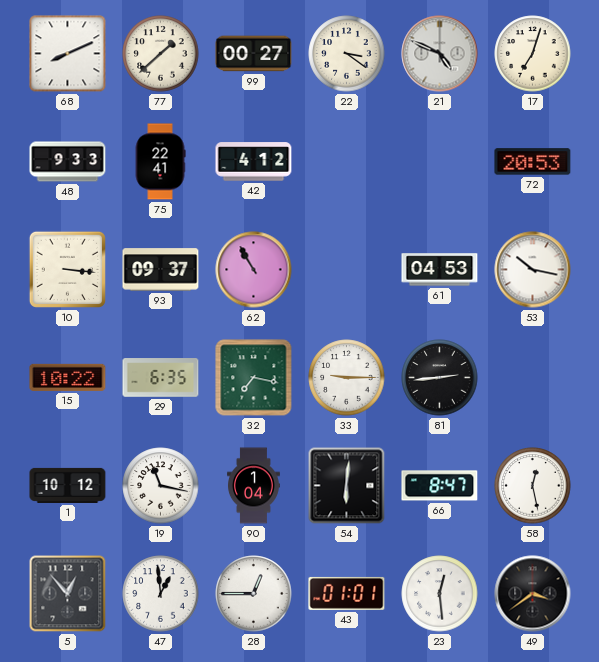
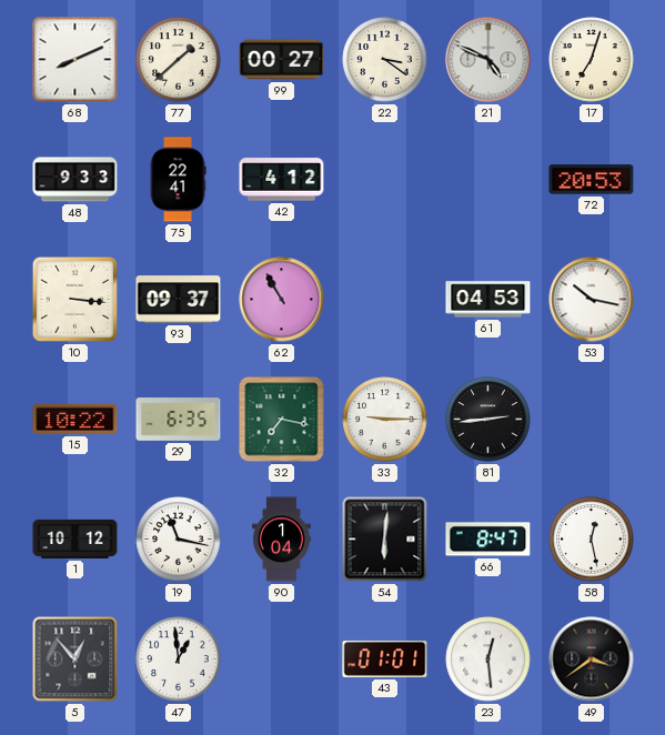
28: 12:45 -> none (254, 594)
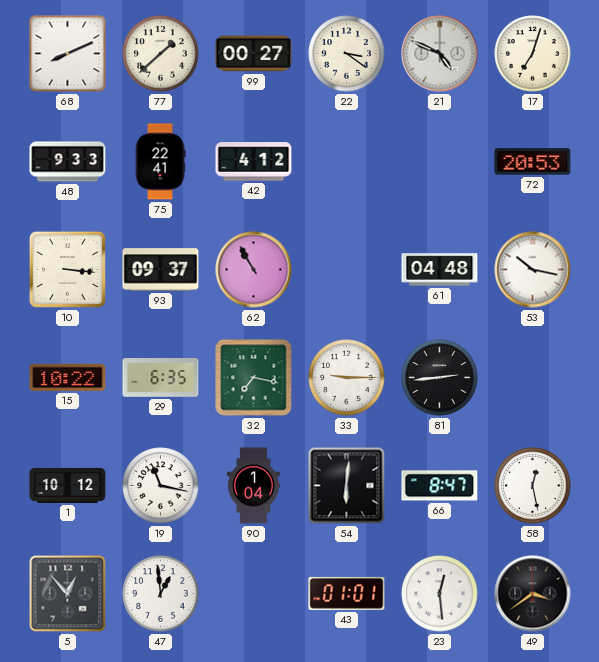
61: 04:53 -> 04:48 (440, 270)
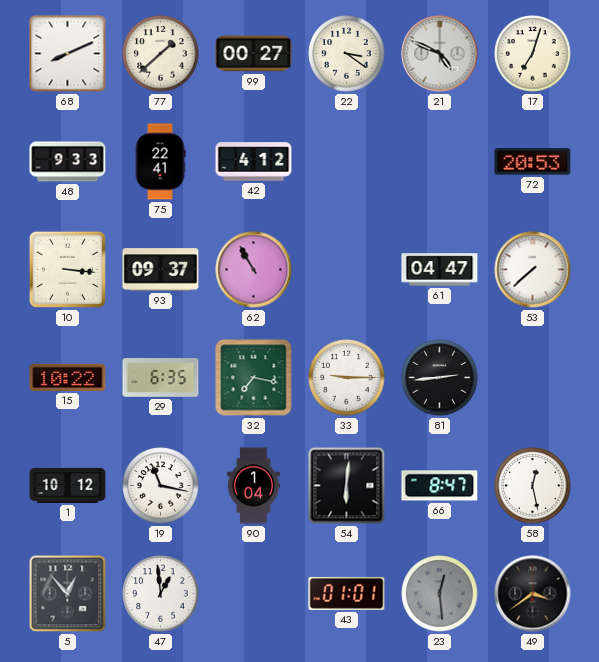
61: 04:48 -> 04:47 (440, 270)
53: 10:17 -> 7:38 (533, 270)
23 dial: white -> grey (440, 594)
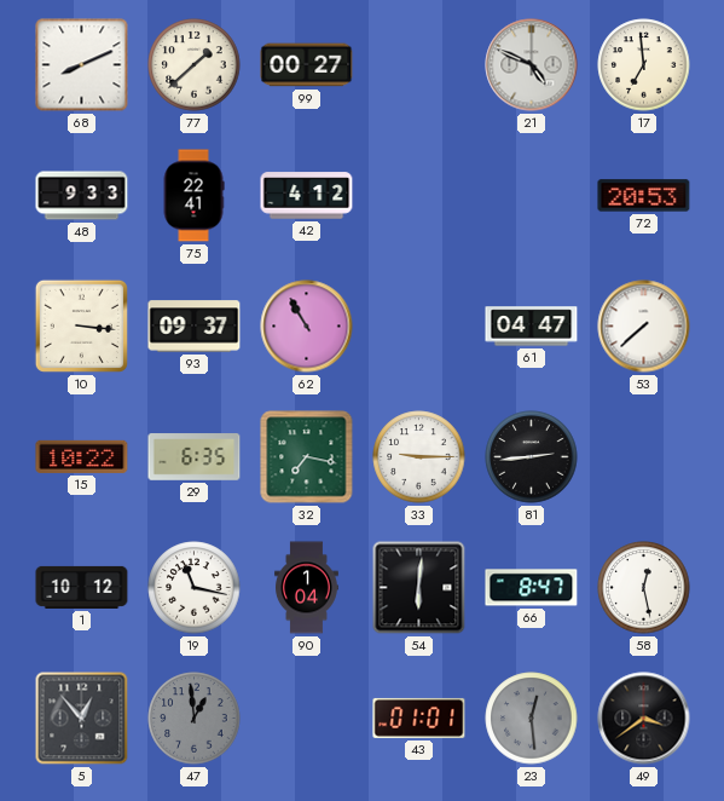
22: 3:21 -> none (347, 54)
17: 7:03 -> 6:59 (644, 65)
47 dial: white -> grey (195, 719)
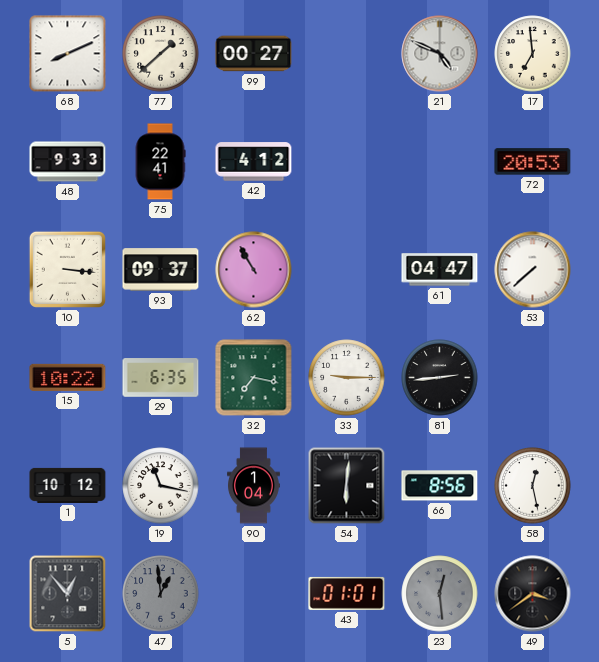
66: 8:47 -> 8:56 (440, 486)
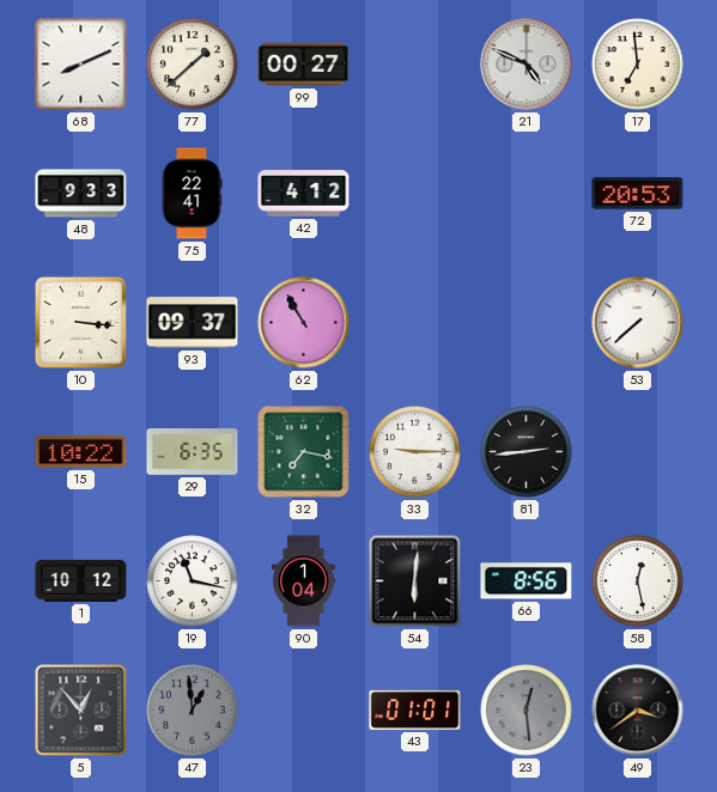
61: 04:47 -> none (440, 270)
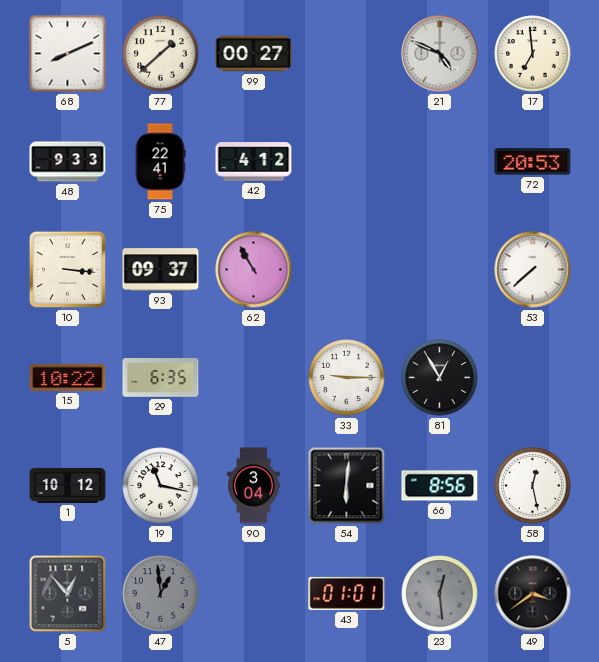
32: 7:17 -> none (304, 452)
81: 2:44 -> 12:55 (440, 378)
90: 1:04 -> 3:04 (254, 486)
